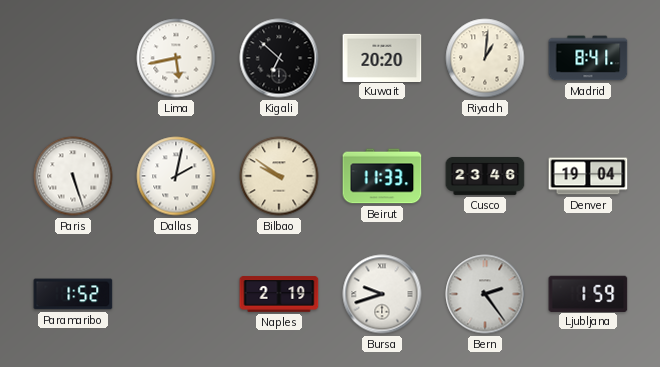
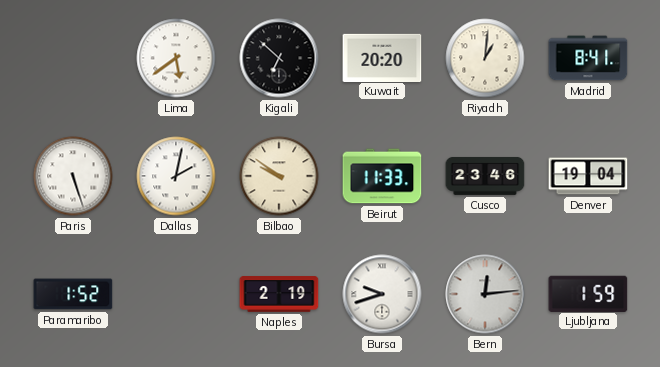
Lima: 5:43 -> 5:39 (176, 58)
Bern: 2:24 -> 12:14 (485, 294)
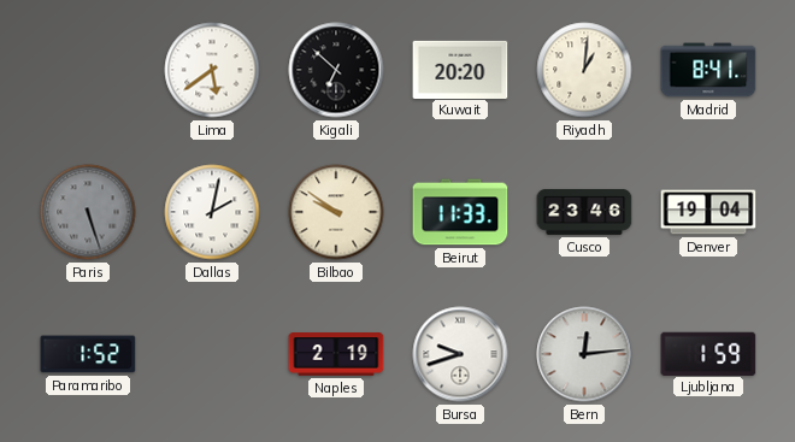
Paris dial: white -> grey (88, 212)
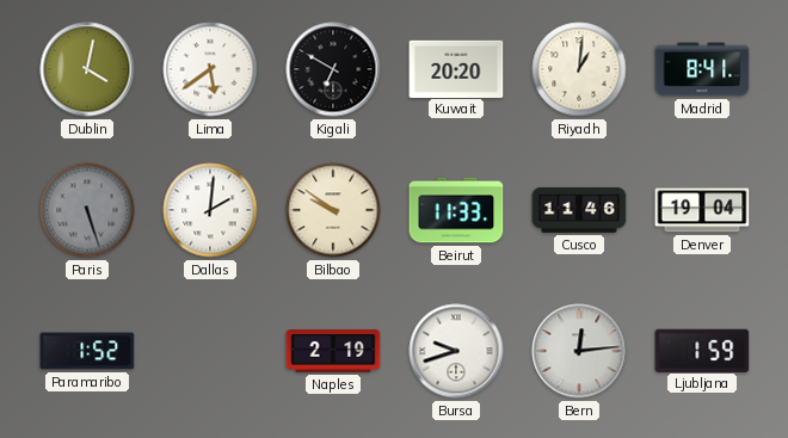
Dublin: none -> 4:02 (87, 69)
Kigali: 6:52 -> 6:50 (333, 69)
Dallas: 2:02 -> 2:01 (210, 210)
Cusco: 23:46 -> 11:46 (579, 210)
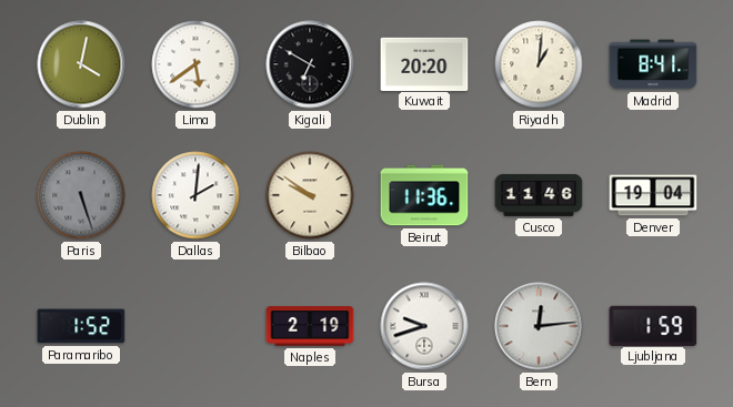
Beirut: 11:33 -> 11:36 (424, 195)
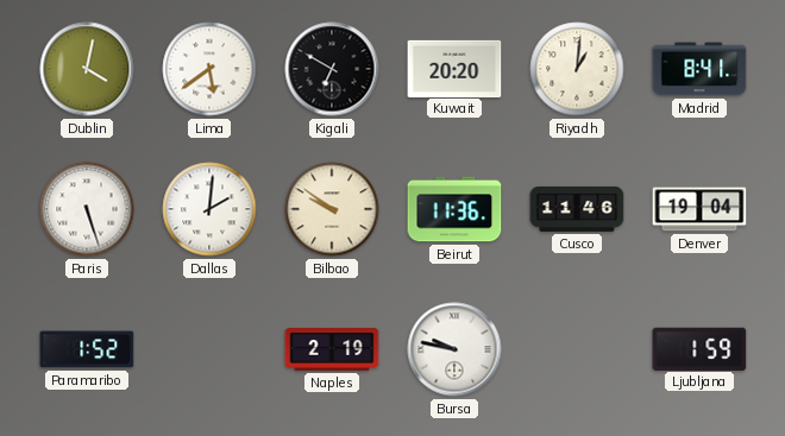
Paris dial: grey -> white (87, 209)
Bursa: 9:42 -> 9:47 (454, 349)
Bern: 12:14 -> none (539, 326)
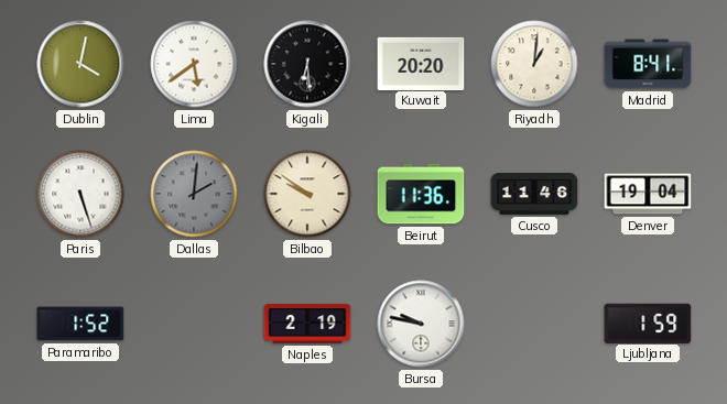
Kigali: 6:50 -> 6:29 (307, 64)
Dallas dial: white -> grey (194, 194)
